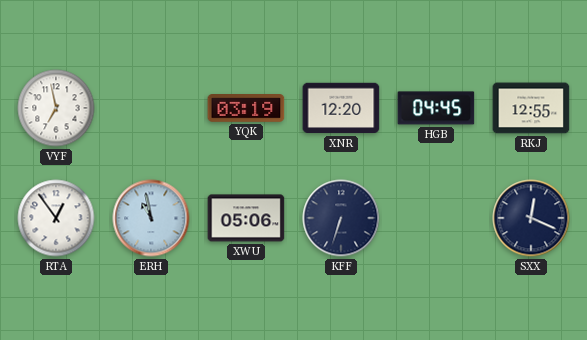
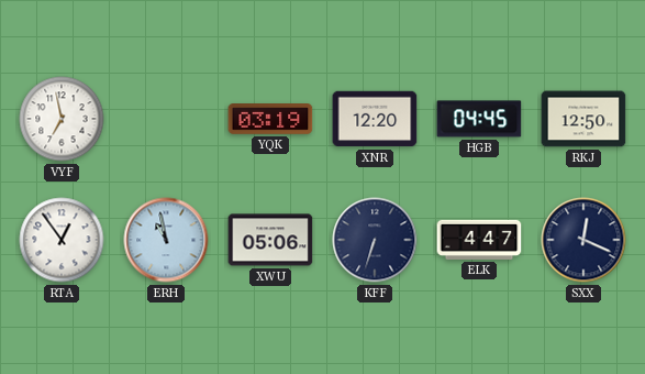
RKJ: 12:55 -> 12:50 (583, 119)
ELK: none -> 4:47 (479, 240)
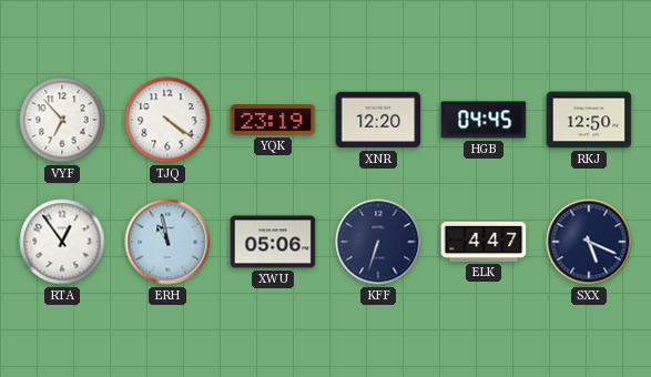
VYF: 6:58 -> 6:53 (62, 120)
TJQ: none -> 4:21 (167, 120)
YQK: 03:19 -> 23:19 (273, 121)
SXX: 12:19 -> 5:19 (589, 242)
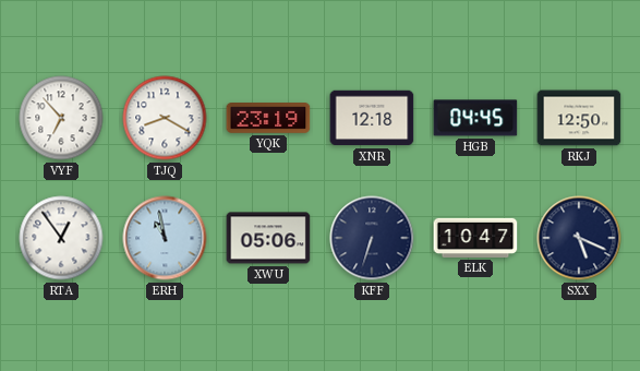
TJQ: 4:21 -> 8:20 (165, 118)
XNR: 12:20 -> 12:18 (372, 118)
ELK: 4:47 -> 10:47 (475, 238)
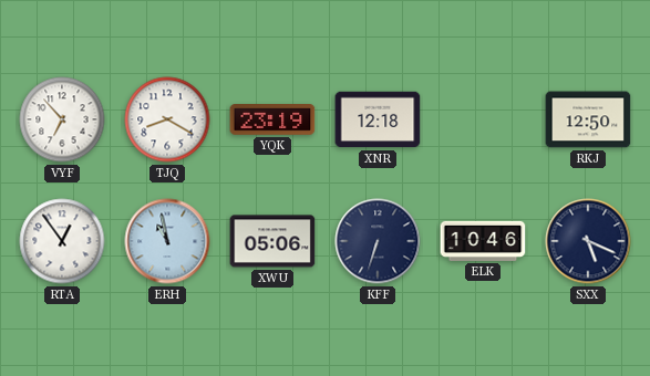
HGB: 04:45 -> none (475, 118)
ELK: 10:47 -> 10:46 (483, 241)
